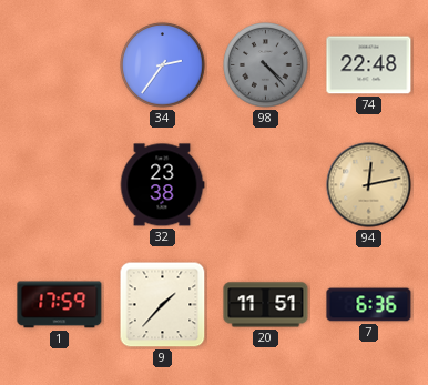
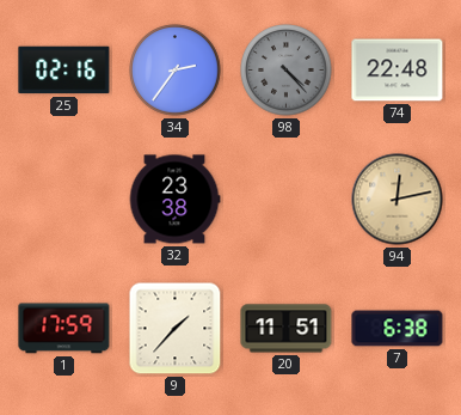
25: none -> 02:16 (64, 71)
7: 6:36 -> 6:38 (398, 329)
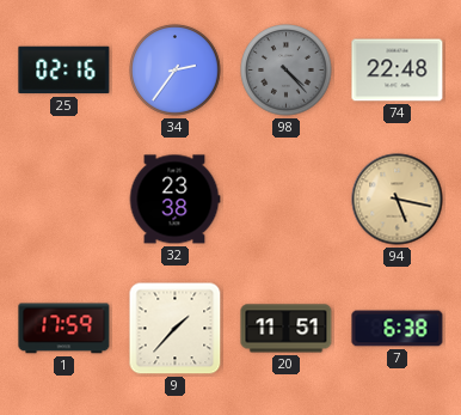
94: 12:13 -> 5:17 (398, 200)
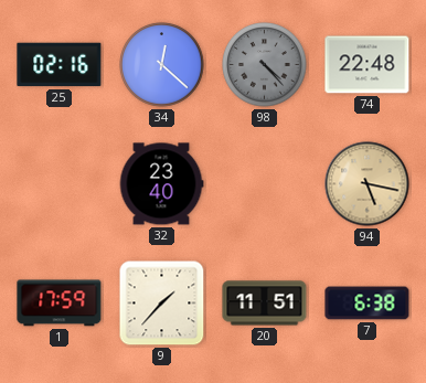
34: 2:36 -> 12:22 (162, 65)
32: 23:38 -> 23:40 (161, 184)
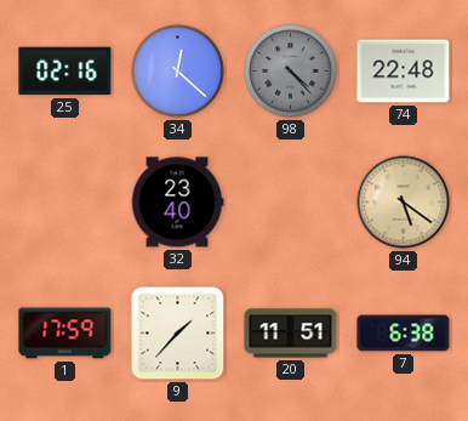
94: 5:17 -> 5:21 (404, 203)
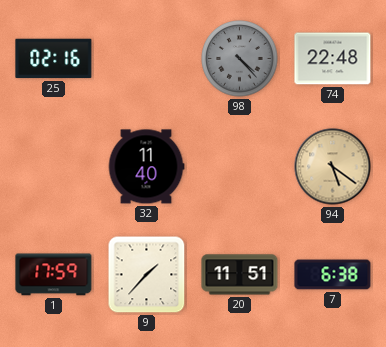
34: 12:22 -> none (178, 72)
32: 23:40 -> 11:40 (146, 167)
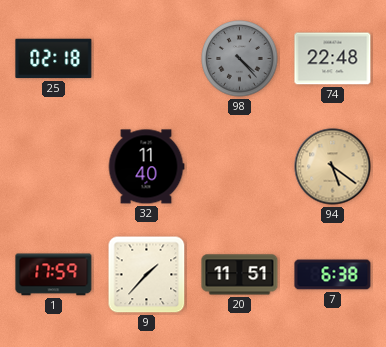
25: 02:16 -> 02:18 (54, 59)
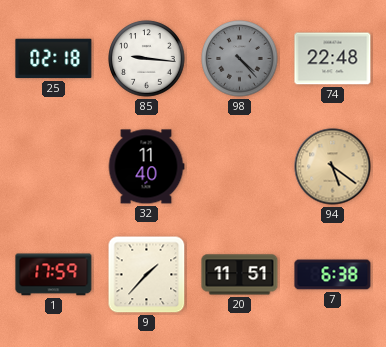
85: none -> 9:16 (147, 59)
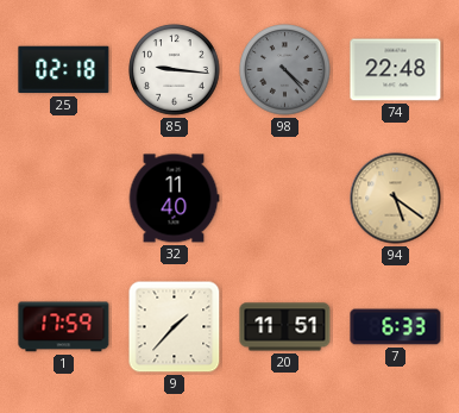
7: 6:38 -> 6:33 (396, 327)
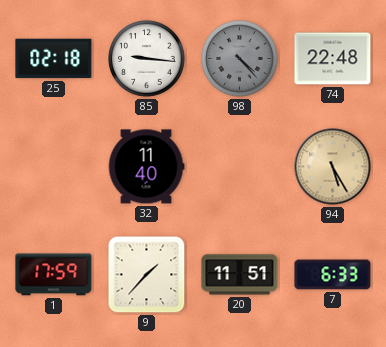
94: 5:21 -> 5:25 (333, 167)
